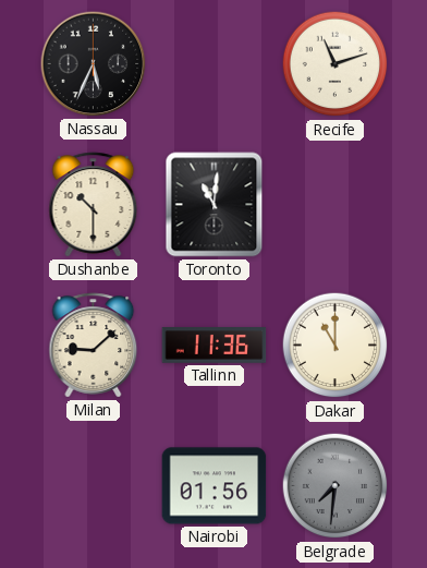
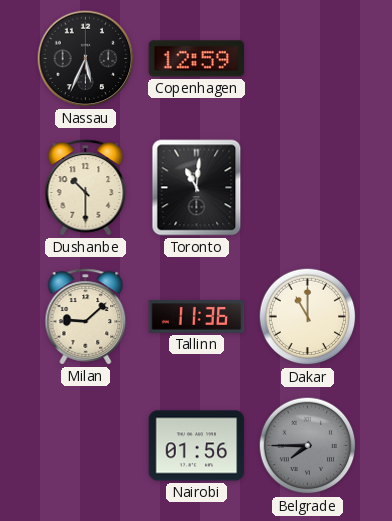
Copenhagen: none -> 12:59 (197, 59)
Recife: 11:12 -> none (335, 64)
Belgrade: 7:31 -> 7:45 (308, 446)
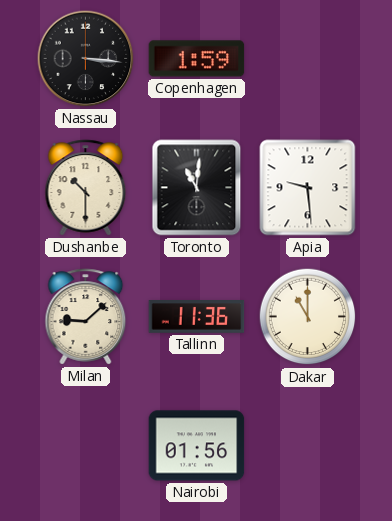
Nassau: 5:34 -> 3:16 (86, 59)
Copenhagen: 12:59 -> 1:59 (197, 59)
Apia: none -> 9:29 (308, 188)
Belgrade: 7:45 -> none (308, 446)
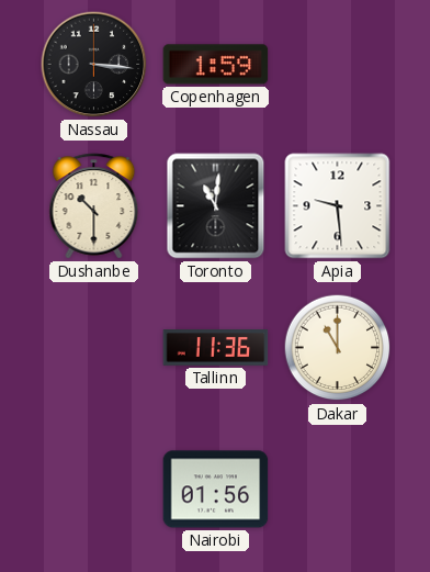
Milan: 9:08 -> none (86, 317)
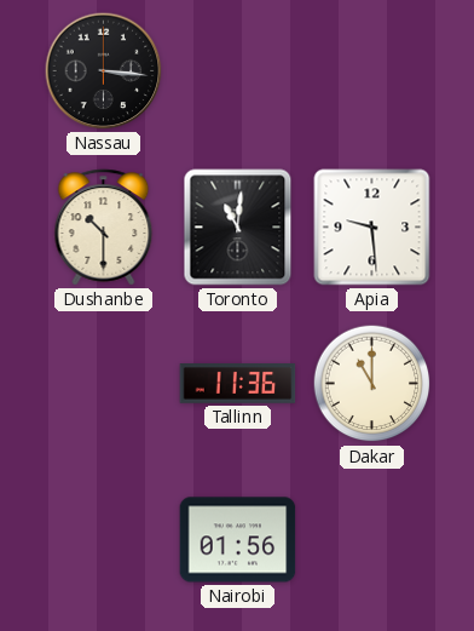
Copenhagen: 1:59 -> none (216, 65)
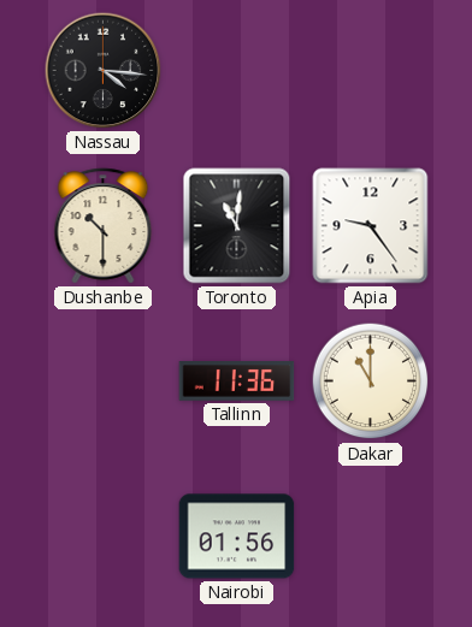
Nassau: 3:16 -> 4:16 (104, 71)
Apia: 9:29 -> 9:24 (371, 226)
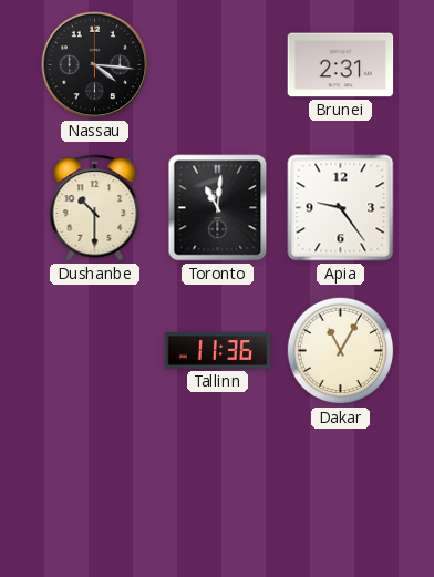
Brunei: none -> 2:31 (341, 65)
Dakar: 11:00 -> 11:05 (341, 351)
Nairobi: 01:56 -> none (237, 537)
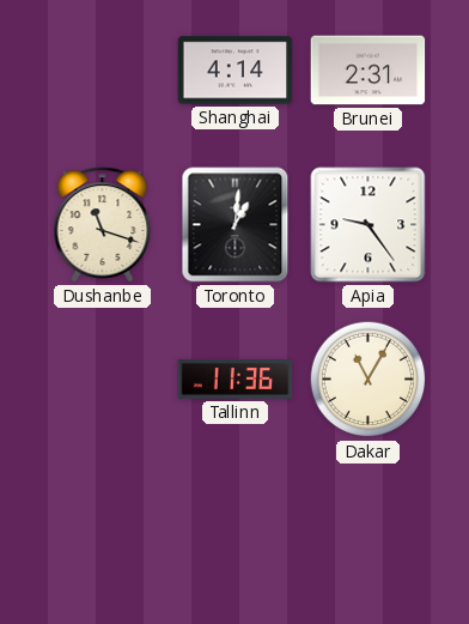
Nassau: 4:16 -> none (95, 65)
Shanghai: none -> 4:14 (236, 71)
Dushanbe: 10:30 -> 11:18 (103, 225)
Toronto: 11:01 -> 1:01 (236, 225)
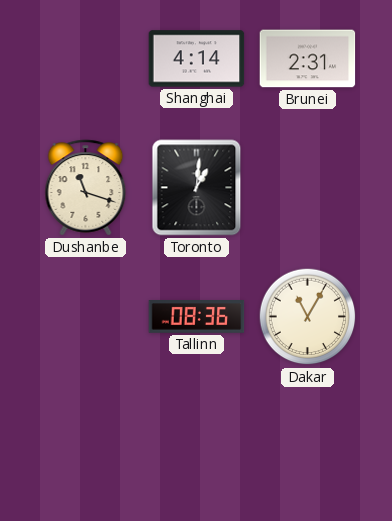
Apia: 9:24 -> none (368, 225)
Tallinn: 11:36 -> 08:36 (197, 317)
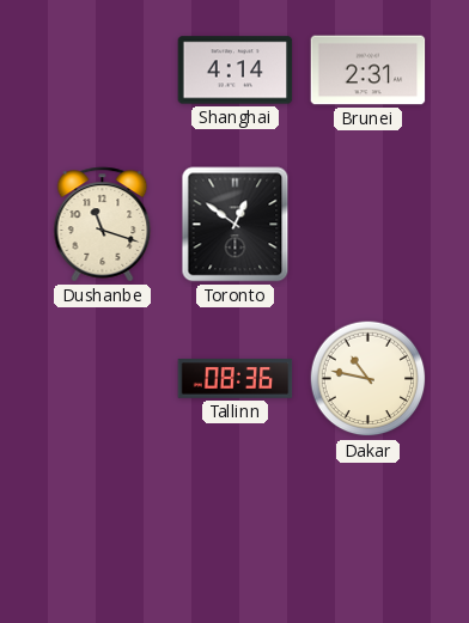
Toronto: 1:01 -> 12:51 (236, 225)
Dakar: 11:05 -> 10:47 (368, 379)
